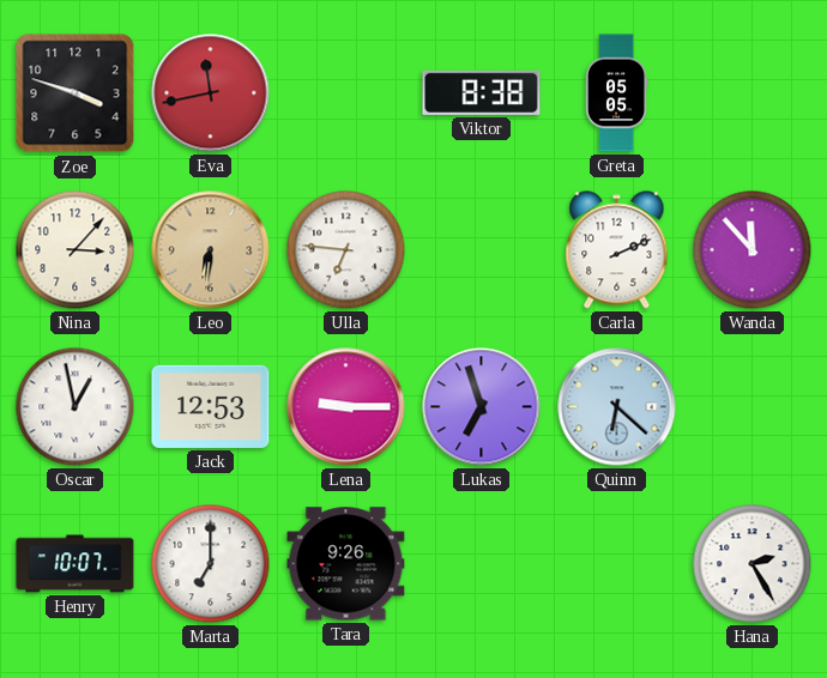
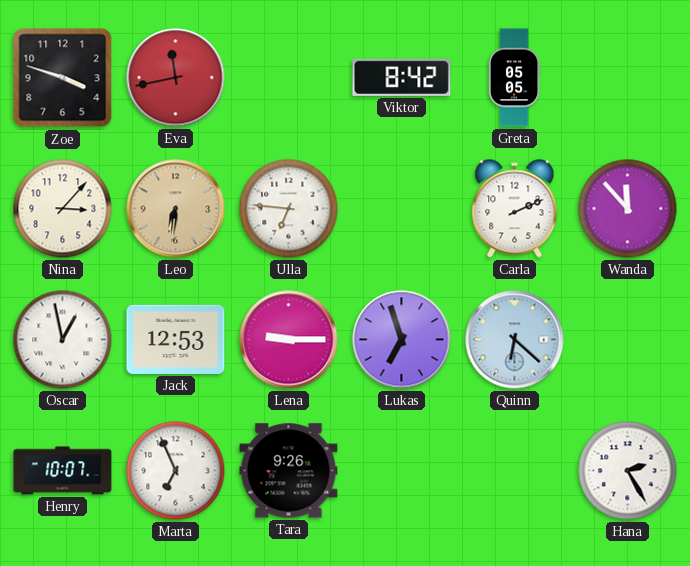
Viktor: 8:38 -> 8:42 (402, 77)
Marta: 7:00 -> 6:56 (176, 471)
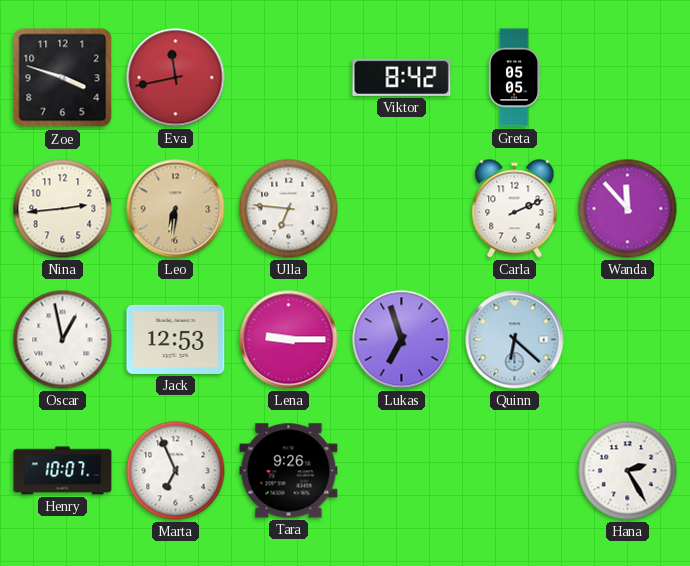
Nina: 3:07 -> 2:44 (63, 209)
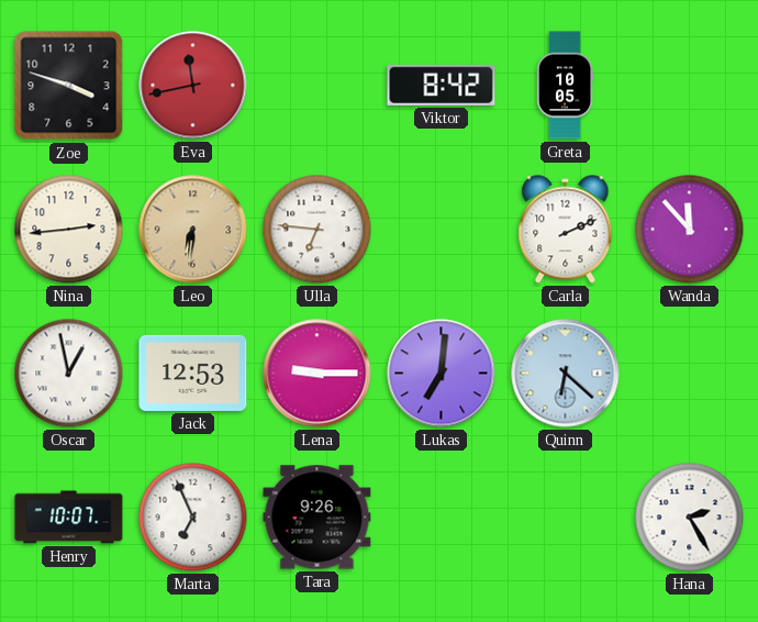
Greta: 05:05 -> 10:05 (565, 86)
Lukas: 6:57 -> 7:01 (442, 374)
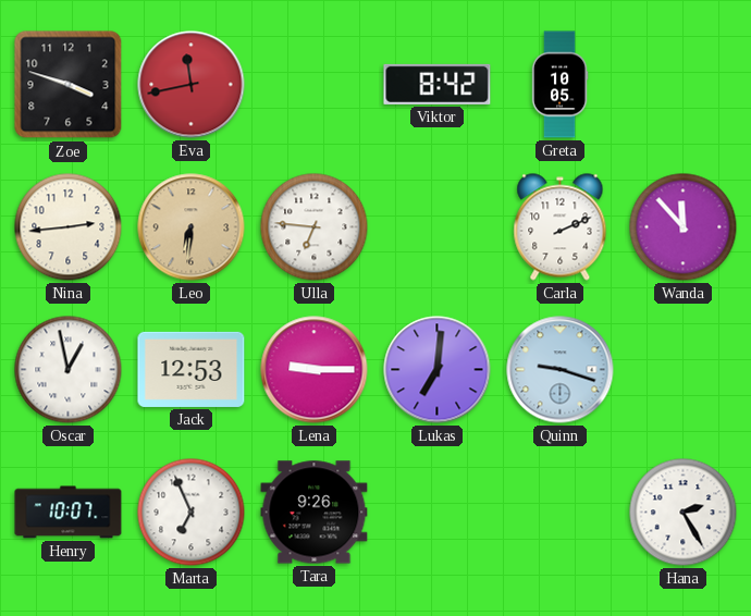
Quinn: 6:22 -> 9:18 (561, 370)
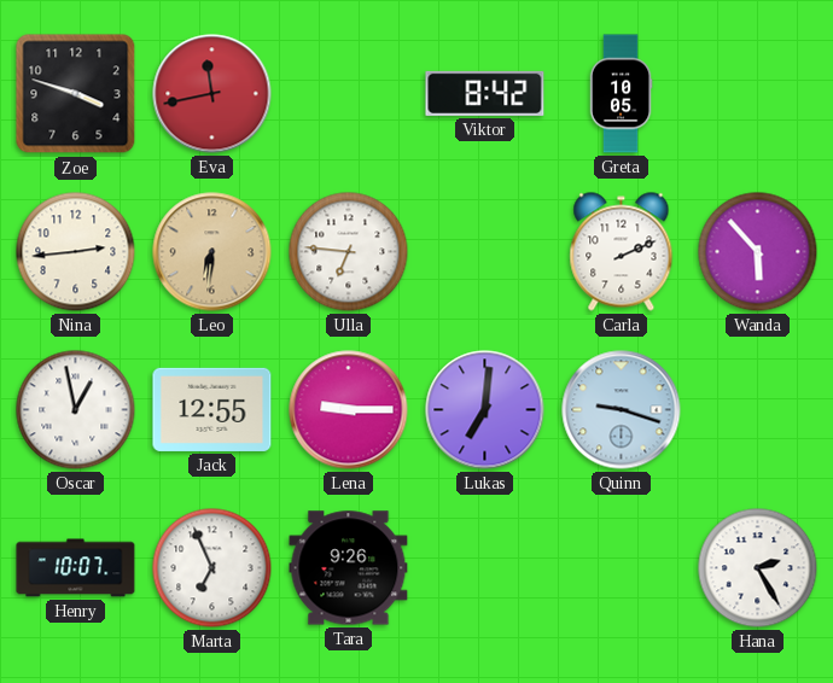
Wanda: 11:53 -> 5:53 (758, 252)
Jack: 12:53 -> 12:55 (212, 409)
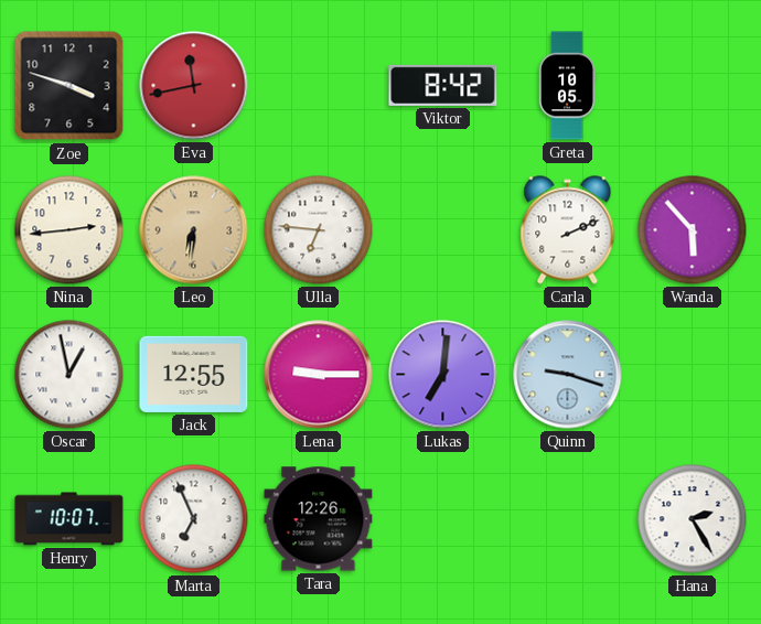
Tara: 9:26 -> 12:26 (319, 519)
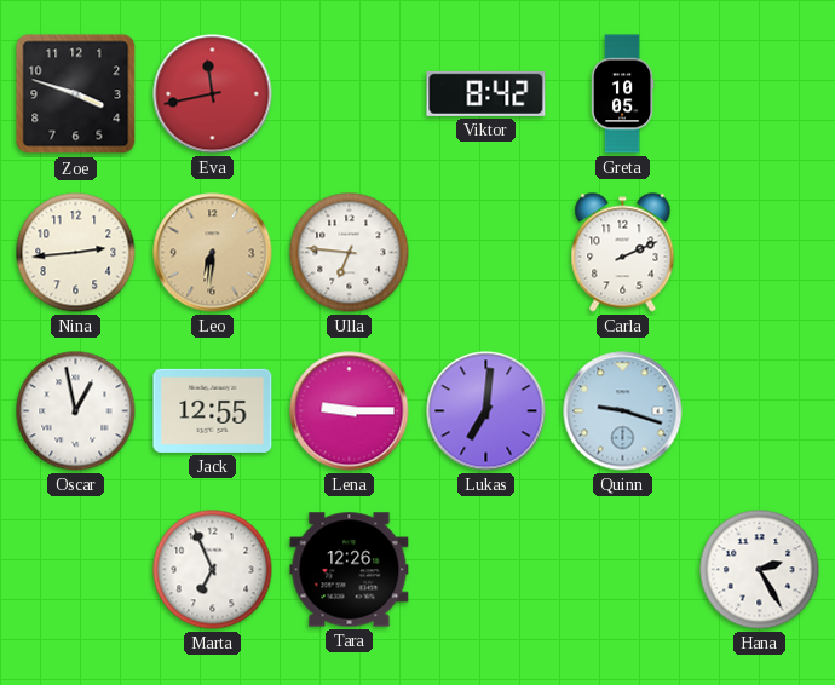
Wanda: 5:53 -> none (693, 230)
Henry: 10:07 -> none (69, 519)
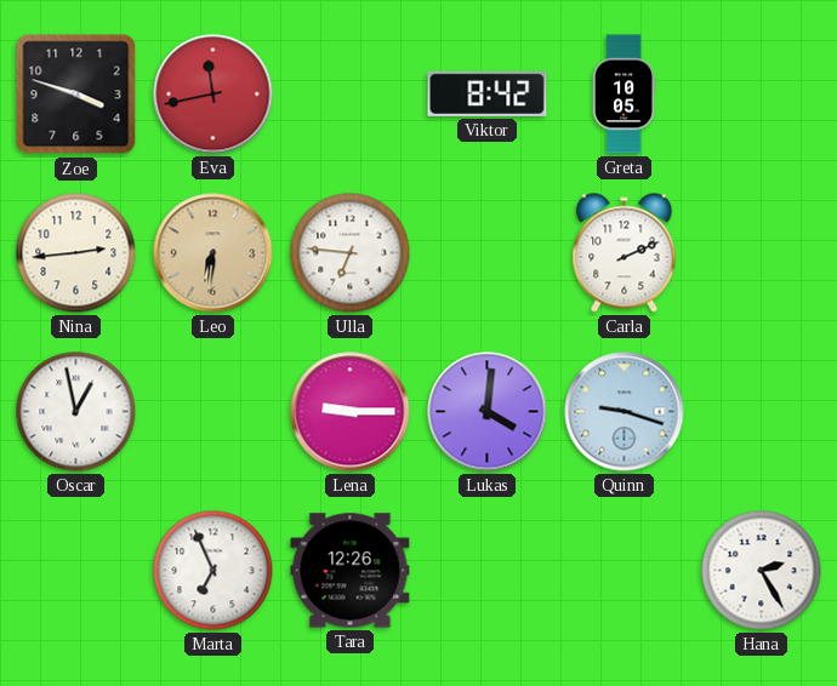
Jack: 12:55 -> none (213, 410)
Lukas: 7:01 -> 4:01 (488, 412)
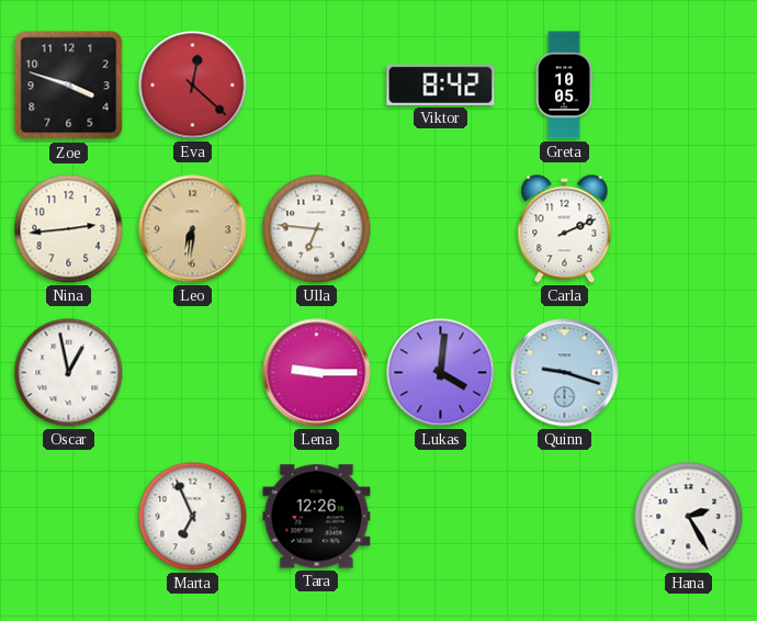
Eva: 11:43 -> 12:22 (193, 86)
